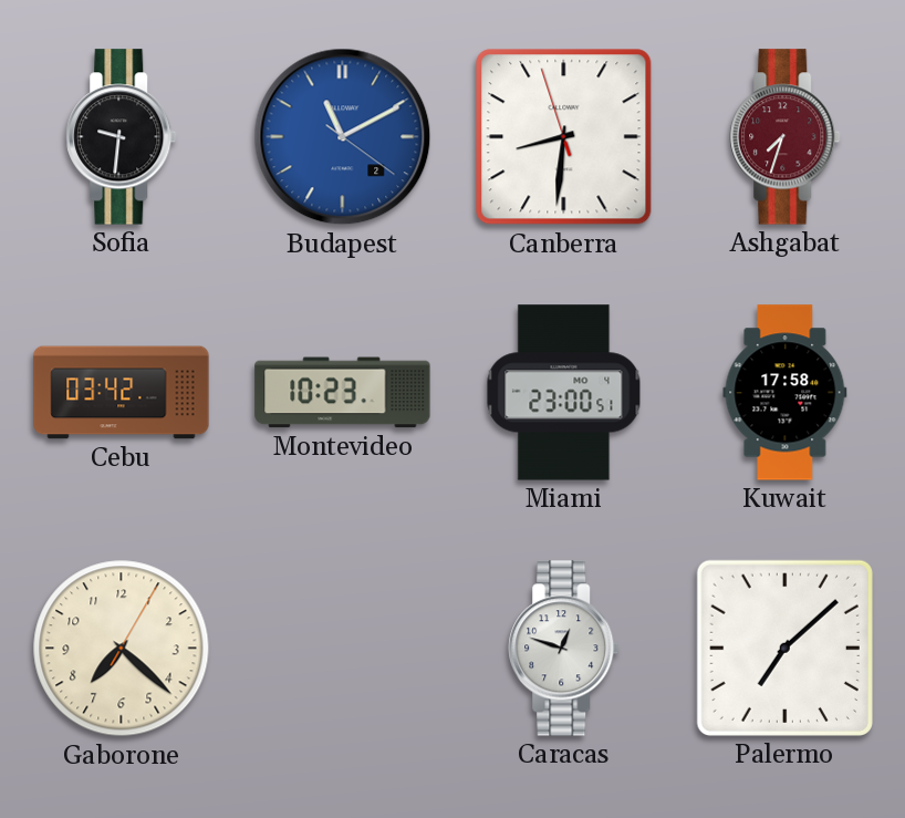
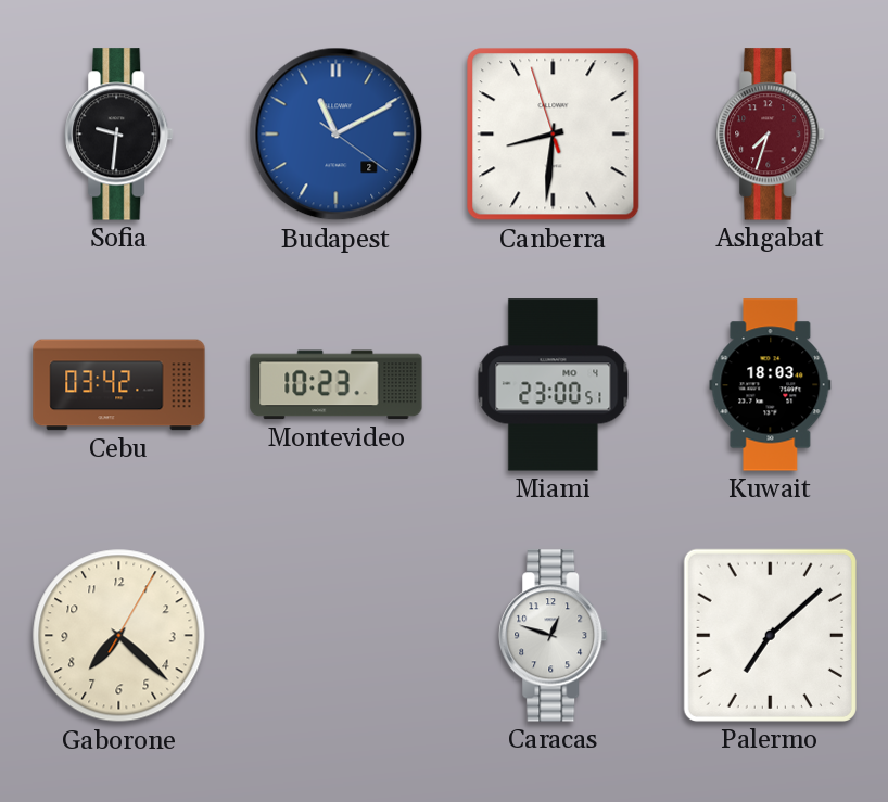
Kuwait: 17:58 -> 18:03 (771, 385)
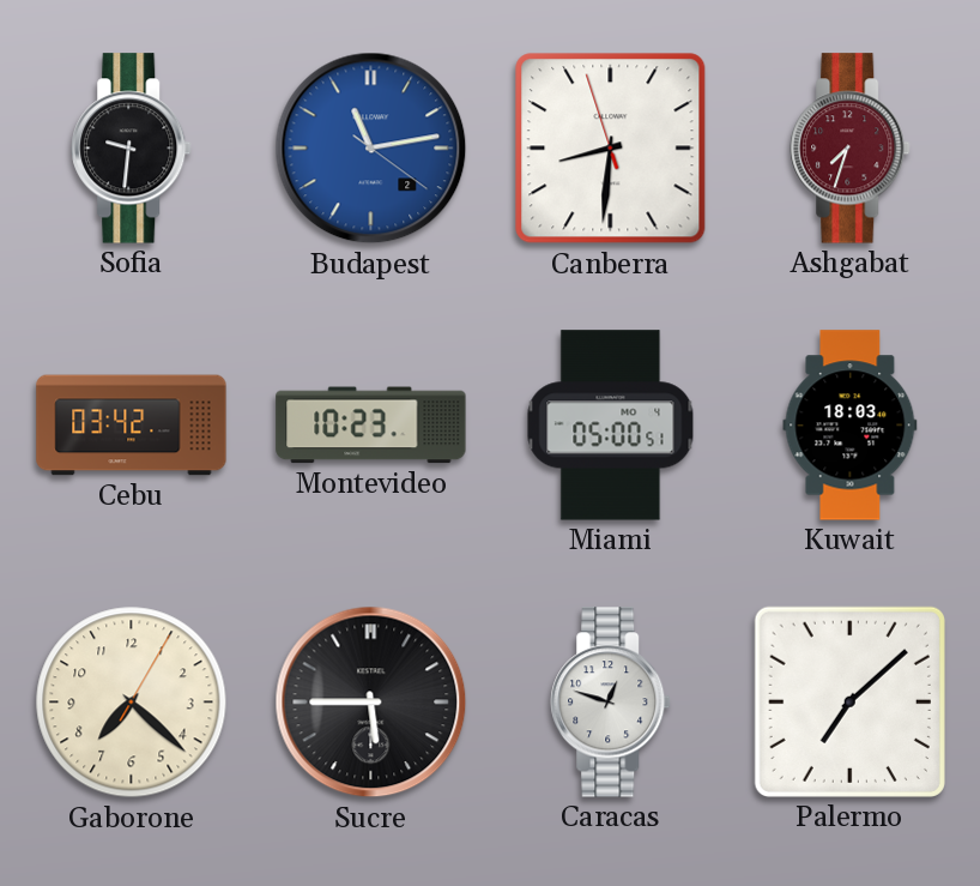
Budapest: 11:10 -> 11:13 (371, 149)
Miami: 23:00 -> 05:00 (611, 426)
Sucre: none -> 5:45 (371, 703)
